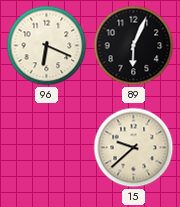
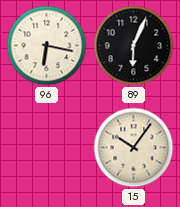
96: 6:19 -> 6:17 (47, 46)
15: 9:38 -> 10:06 (134, 148)
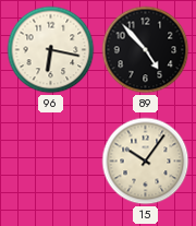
89: 6:04 -> 4:53 (146, 50)
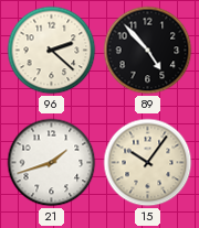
96: 6:17 -> 2:22 (52, 51)
21: none -> 1:42 (52, 163)
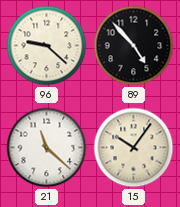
96: 2:22 -> 9:22 (47, 46)
21: 1:42 -> 11:22 (47, 148)
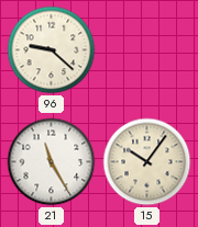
89: 4:53 -> none (134, 46)
21: 11:22 -> 11:25 (52, 162)
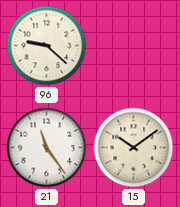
21: 11:25 -> 11:24 (47, 148)
15: 10:06 -> 10:09 (134, 148)
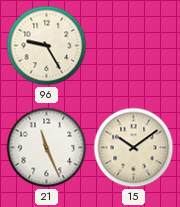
96: 9:22 -> 9:25 (47, 46)
21: 11:24 -> 11:26 (47, 148)
